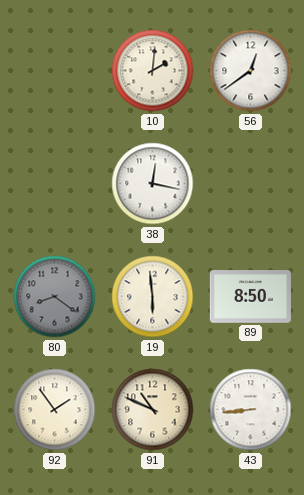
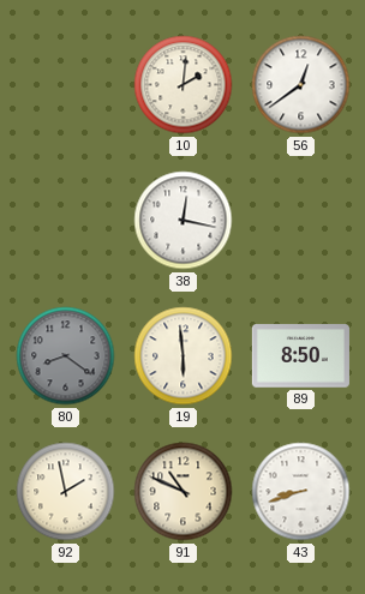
92: 1:54 -> 1:58 (66, 492)
43: 8:44 -> 8:42 (301, 492)
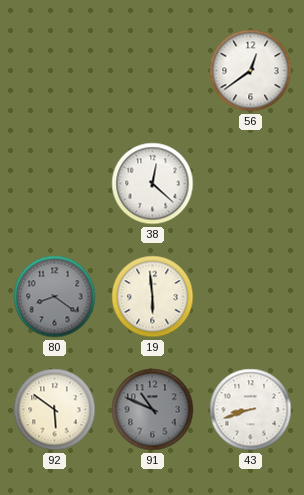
10: 2:01 -> none (184, 85)
38: 12:17 -> 12:22 (153, 184)
89: 8:50 -> none (300, 356)
92: 1:58 -> 5:51 (55, 410)
91 dial: cream -> grey (153, 410)
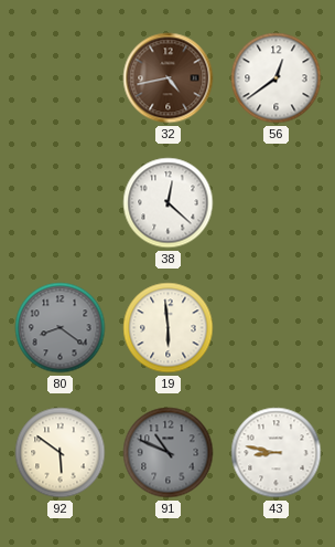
32: none -> 4:43 (169, 78)
43: 8:42 -> 8:47 (277, 453)
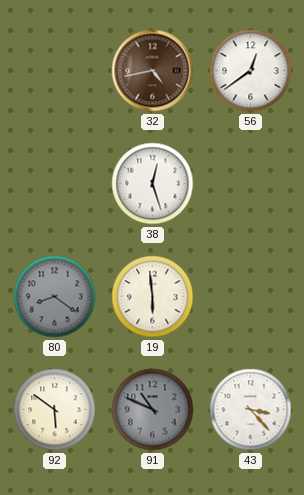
38: 12:22 -> 12:27 (153, 184)
43: 8:47 -> 3:23 (251, 410)
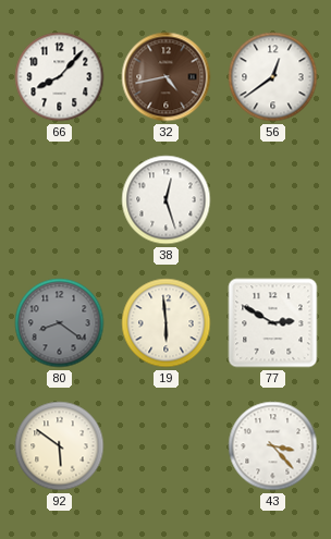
66: none -> 8:07 (60, 77)
77: none -> 2:50 (273, 323)
91: 10:49 -> none (153, 410)
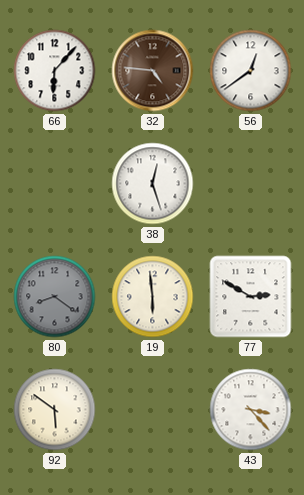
66: 8:07 -> 6:07 (55, 71)
32: 4:43 -> 4:46 (153, 71)
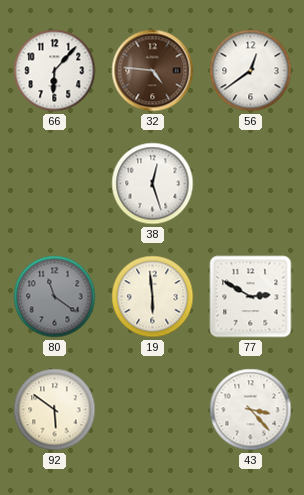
80: 8:21 -> 11:21 (55, 297)
